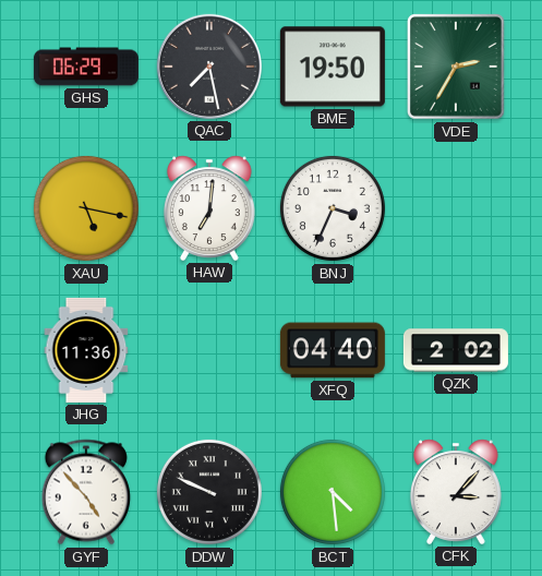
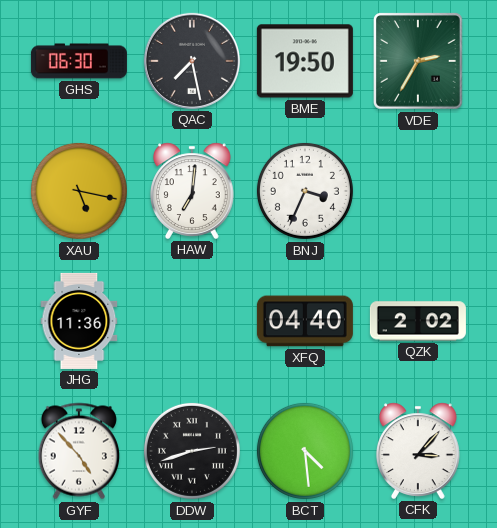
GHS: 06:29 -> 06:30 (79, 61)
DDW: 9:49 -> 2:42 (192, 451)
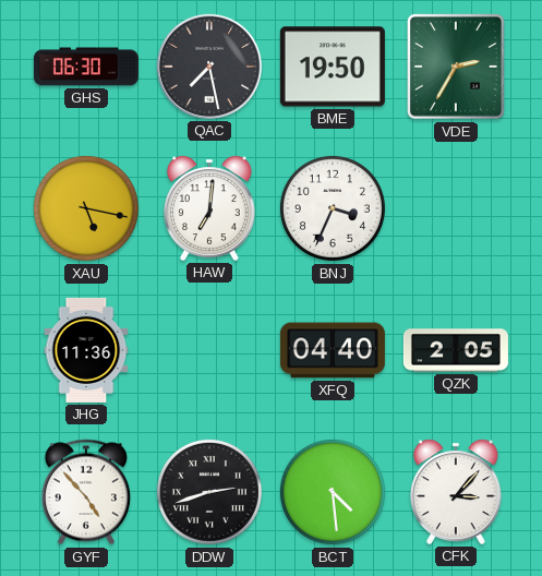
QZK: 2:02 -> 2:05 (456, 350)
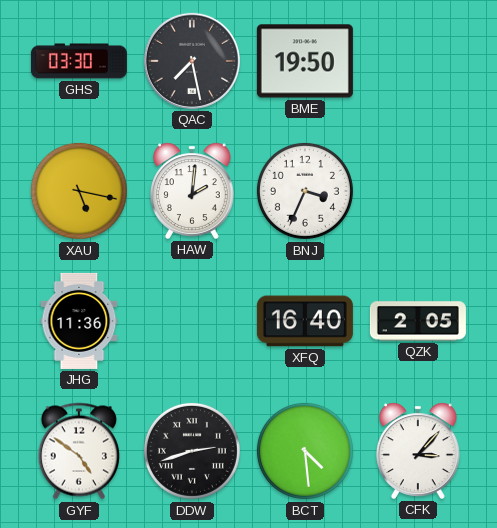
GHS: 06:30 -> 03:30 (79, 61)
VDE: 2:35 -> none (456, 67)
HAW: 7:01 -> 2:01 (192, 191)
XFQ: 04:40 -> 16:40 (305, 321)
GYF: 4:53 -> 4:51 (79, 451)
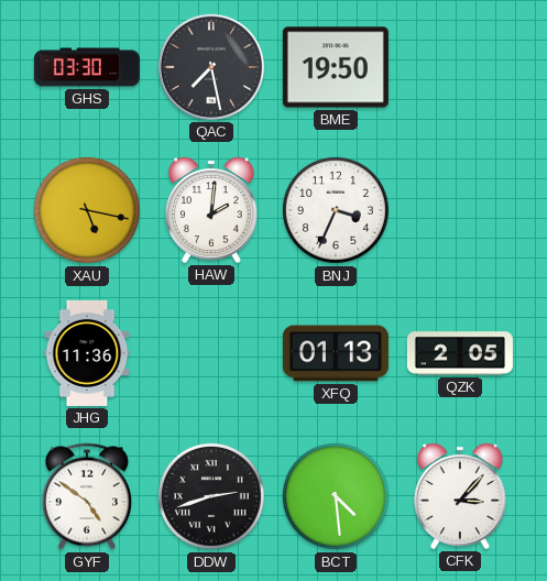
XFQ: 16:40 -> 01:13 (336, 353)
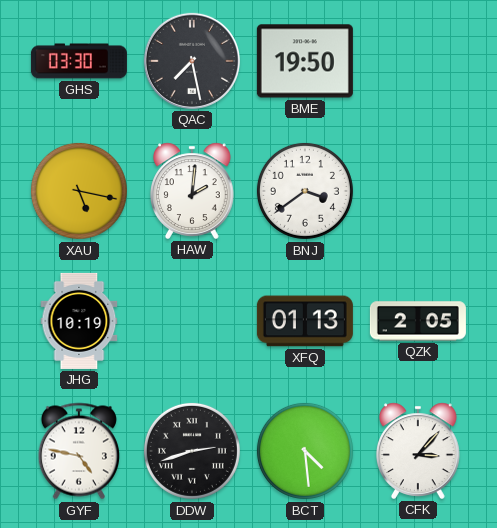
BNJ: 3:34 -> 3:39 (305, 191)
JHG: 11:36 -> 10:19 (79, 321)
GYF: 4:51 -> 4:47 (79, 451)
